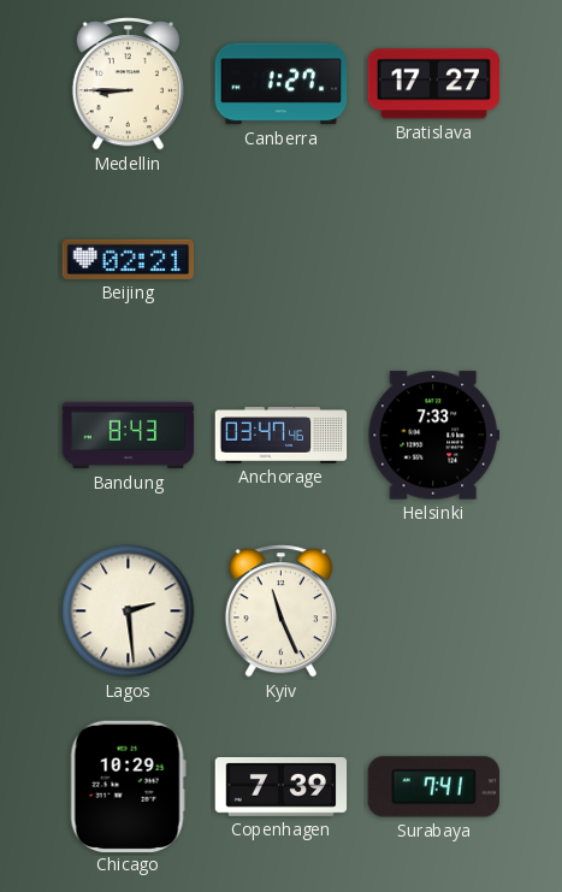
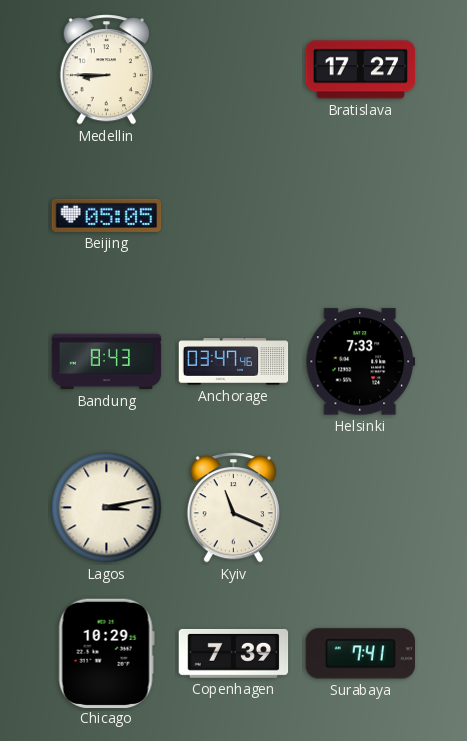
Canberra: 1:27 -> none (282, 84)
Beijing: 02:21 -> 05:05 (107, 215)
Lagos: 2:29 -> 3:13 (107, 508)
Kyiv: 11:26 -> 11:19 (233, 508)
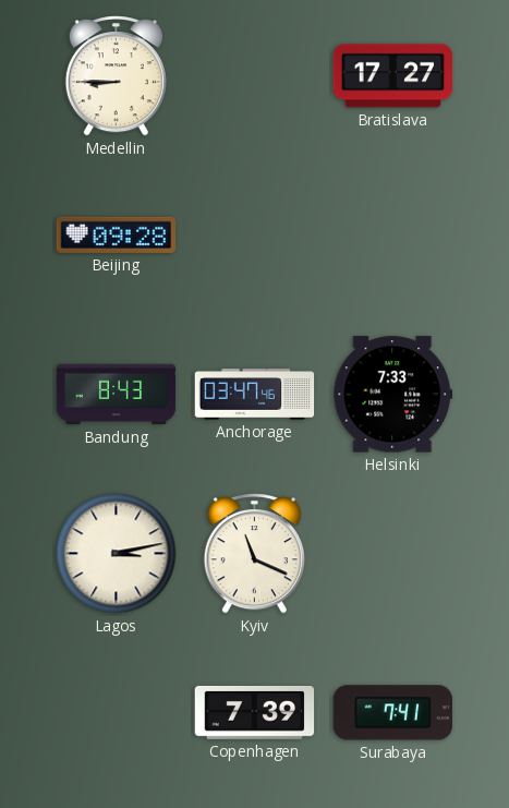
Beijing: 05:05 -> 09:28 (117, 234)
Chicago: 10:29 -> none (106, 653)
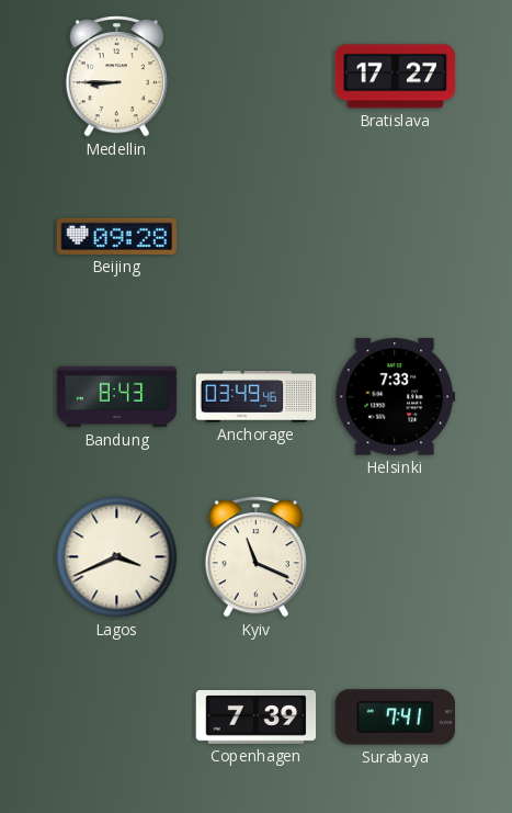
Anchorage: 03:47 -> 03:49 (257, 397)
Lagos: 3:13 -> 3:41 (117, 557)
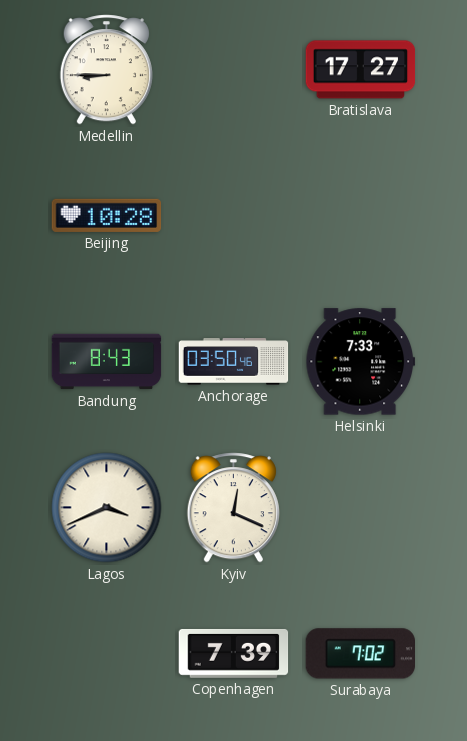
Beijing: 09:28 -> 10:28 (107, 215)
Anchorage: 03:49 -> 03:50 (234, 362)
Kyiv: 11:19 -> 12:19 (233, 508)
Surabaya: 7:41 -> 7:02 (361, 654)
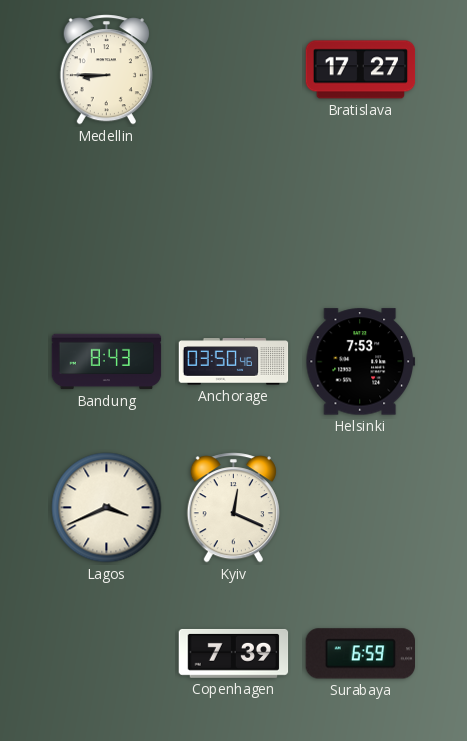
Beijing: 10:28 -> none (107, 215)
Helsinki: 7:33 -> 7:53 (361, 362)
Surabaya: 7:02 -> 6:59 (361, 654)
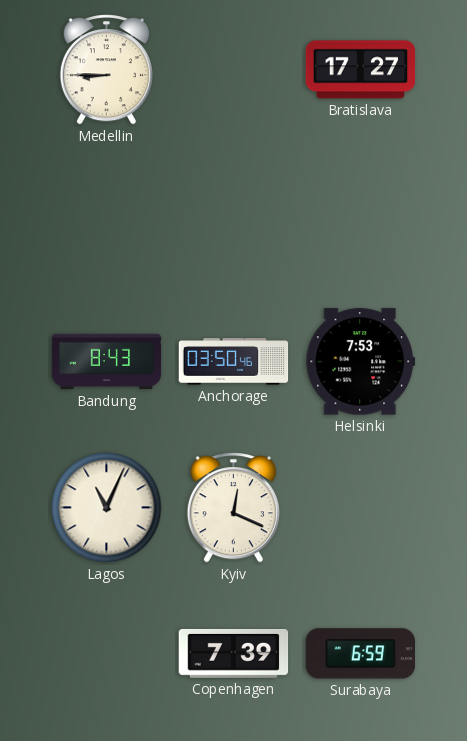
Lagos: 3:41 -> 11:04 (107, 508)
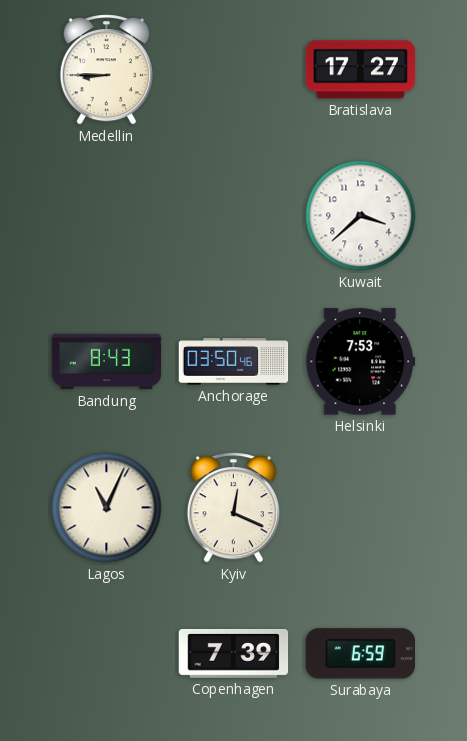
Kuwait: none -> 3:38 (361, 216)
